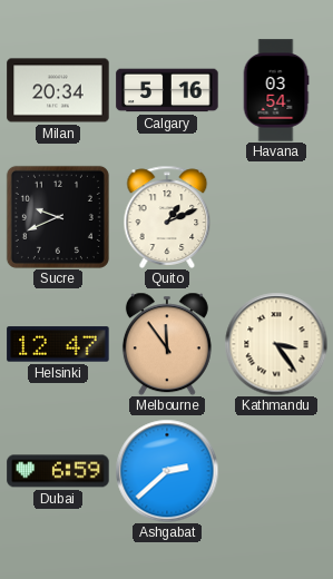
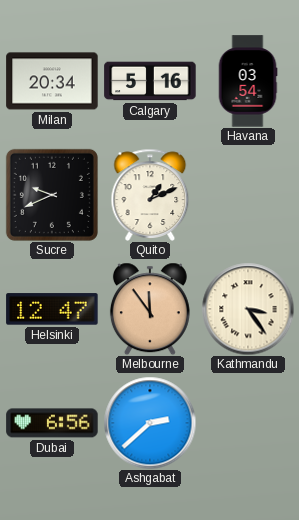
Dubai: 6:59 -> 6:56 (52, 423)
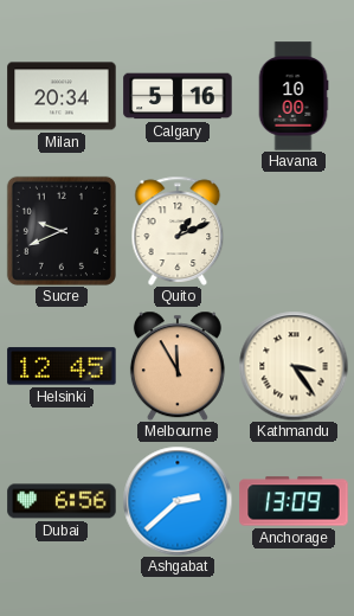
Havana: 03:54 -> 10:00 (294, 96)
Helsinki: 12:47 -> 12:45 (62, 366)
Melbourne: 11:54 -> 11:55 (178, 366)
Anchorage: none -> 13:09 (294, 501)
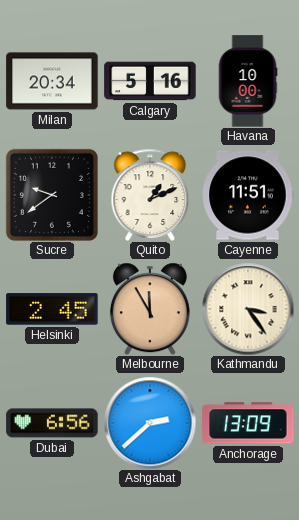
Sucre: 9:41 -> 9:39 (52, 195)
Cayenne: none -> 11:51 (248, 195)
Helsinki: 12:45 -> 2:45 (52, 309)
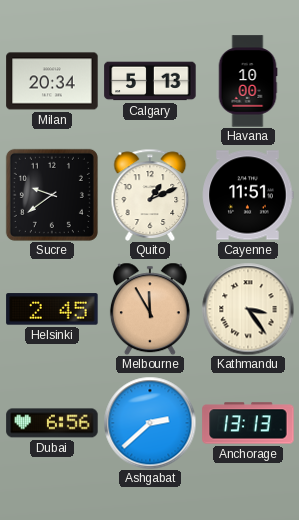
Calgary: 5:16 -> 5:13 (150, 81)
Anchorage: 13:09 -> 13:13 (248, 423)
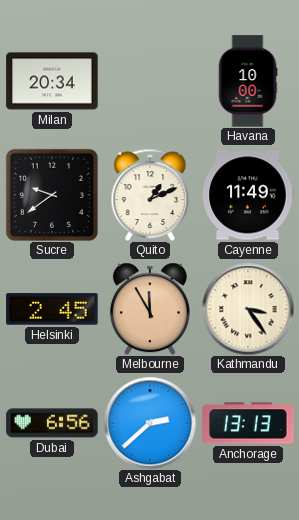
Calgary: 5:13 -> none (150, 81)
Cayenne: 11:51 -> 11:49 (248, 195)
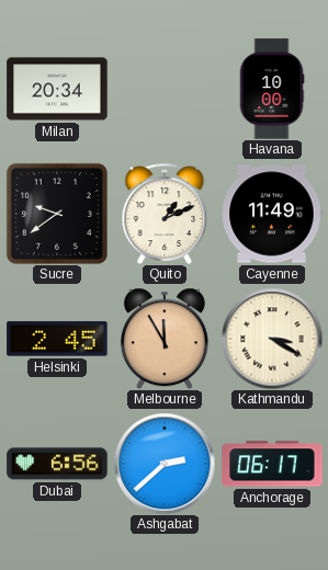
Kathmandu: 3:24 -> 3:20 (272, 339)
Anchorage: 13:13 -> 06:17 (272, 464)
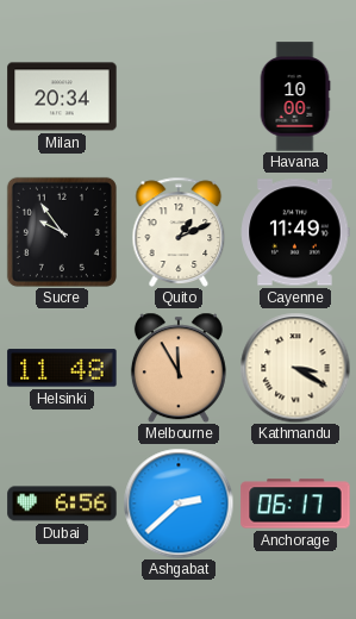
Sucre: 9:39 -> 9:54 (62, 232)
Helsinki: 2:45 -> 11:48 (62, 368)
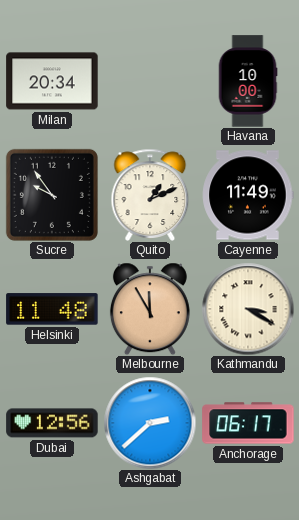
Dubai: 6:56 -> 12:56 (52, 423)
